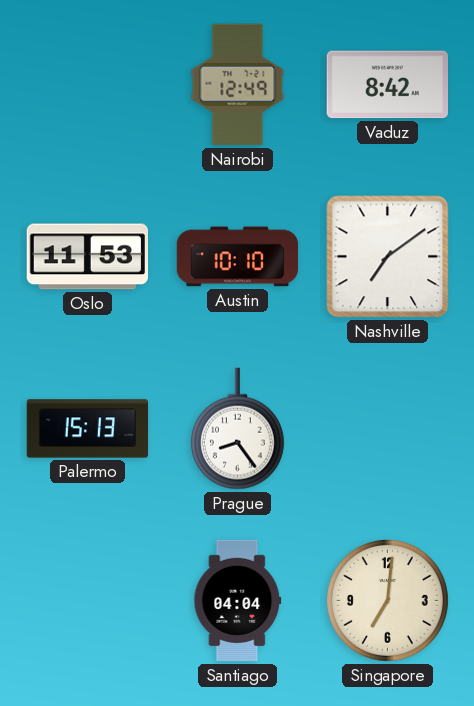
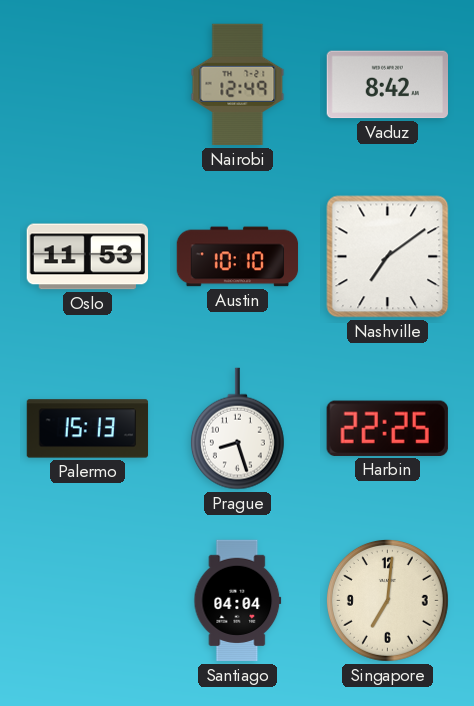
Prague: 8:24 -> 8:27 (237, 429)
Harbin: none -> 22:25 (387, 428)
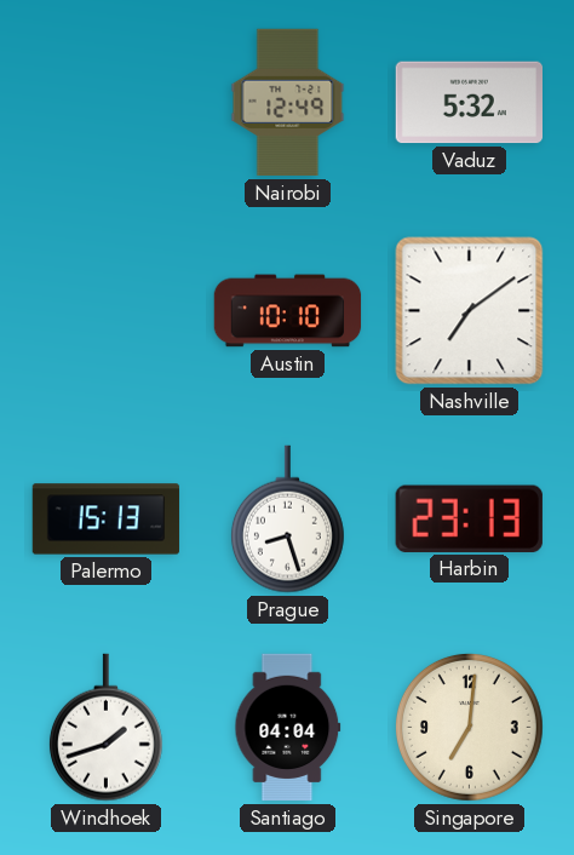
Vaduz: 8:42 -> 5:32 (469, 103)
Oslo: 11:53 -> none (87, 257)
Harbin: 22:25 -> 23:13 (469, 518)
Windhoek: none -> 1:42 (105, 728)
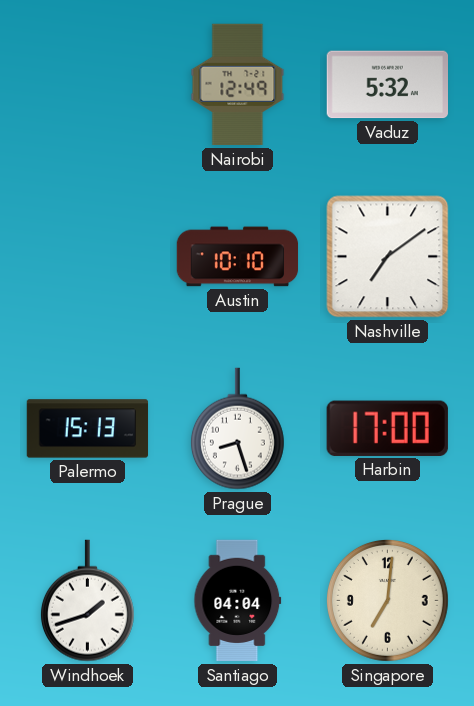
Harbin: 23:13 -> 17:00 (387, 428)
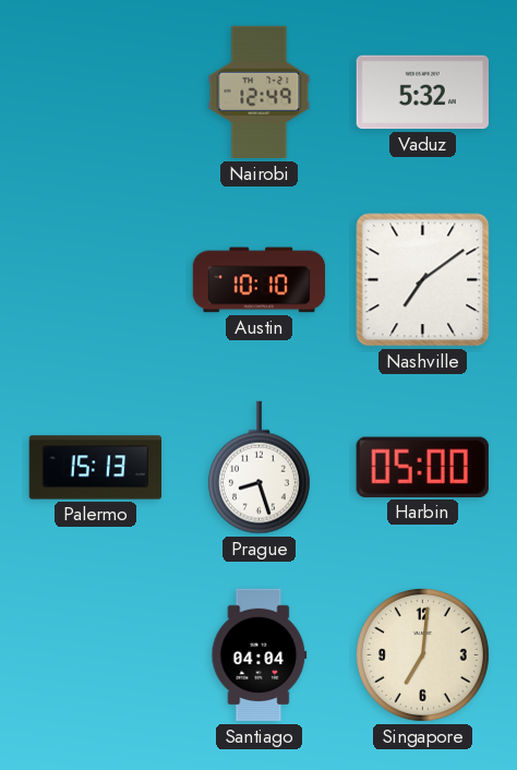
Harbin: 17:00 -> 05:00 (422, 467)
Windhoek: 1:42 -> none (87, 601)
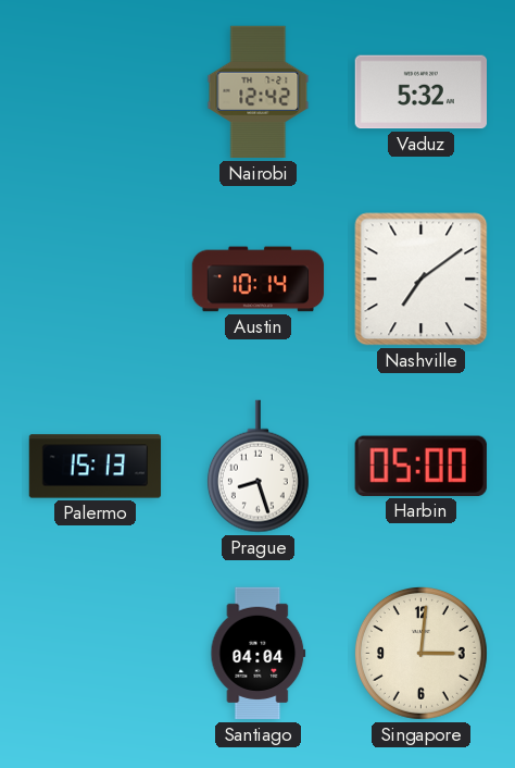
Nairobi: 12:49 -> 12:42 (259, 92)
Austin: 10:10 -> 10:14 (259, 280)
Singapore: 7:01 -> 3:01 (420, 653)
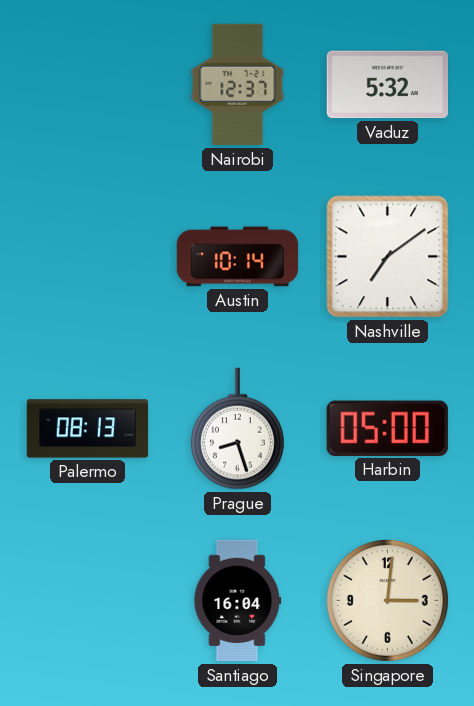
Nairobi: 12:42 -> 12:37 (238, 85)
Palermo: 15:13 -> 08:13 (88, 429)
Santiago: 04:04 -> 16:04 (238, 601)
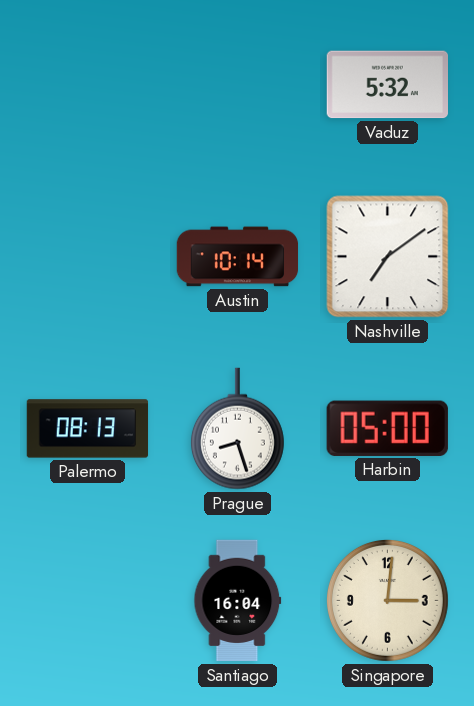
Nairobi: 12:37 -> none (238, 85)
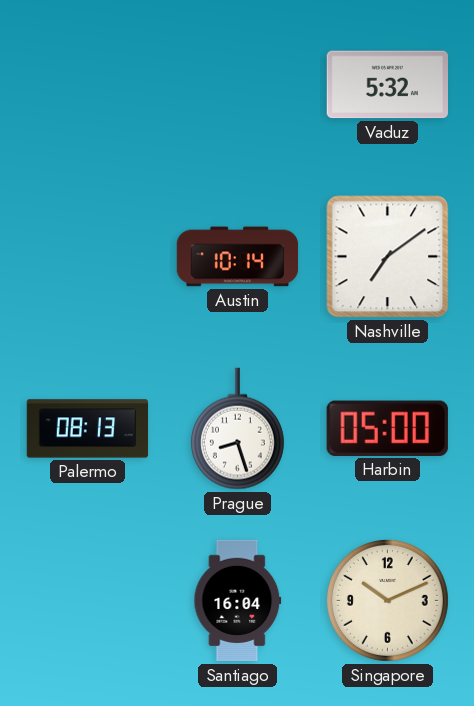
Singapore: 3:01 -> 10:11 (387, 600)
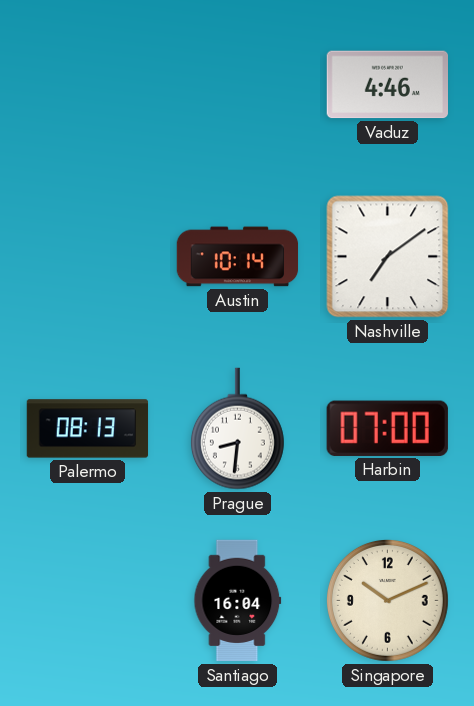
Vaduz: 5:32 -> 4:46 (387, 85)
Prague: 8:27 -> 8:31 (237, 429)
Harbin: 05:00 -> 07:00 (387, 428)
